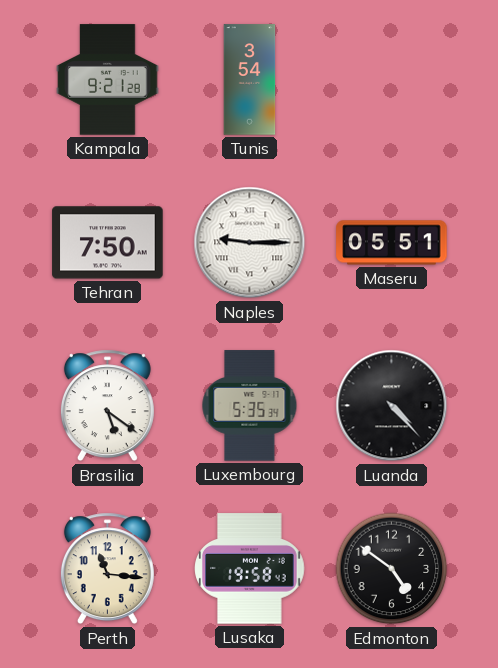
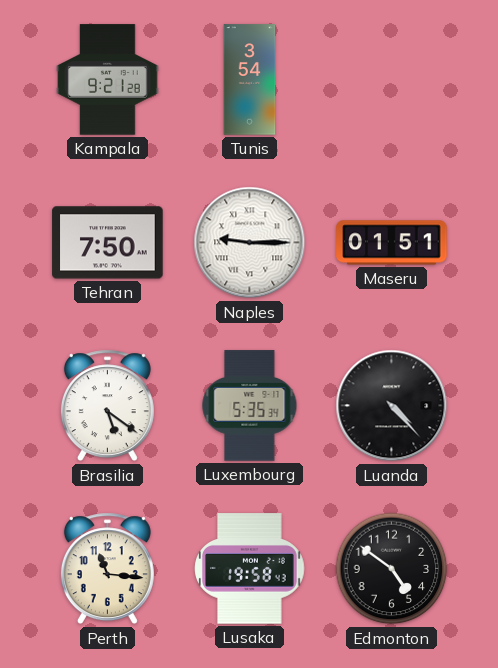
Maseru: 05:51 -> 01:51 (392, 243)
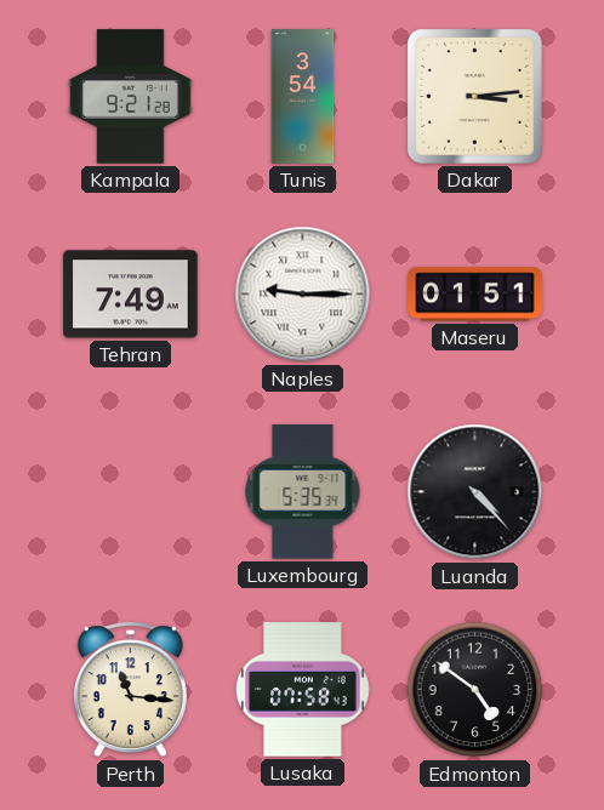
Dakar: none -> 3:14 (474, 96)
Tehran: 7:50 -> 7:49 (131, 295)
Brasilia: 5:21 -> none (107, 406)
Lusaka: 19:58 -> 07:58 (303, 690)
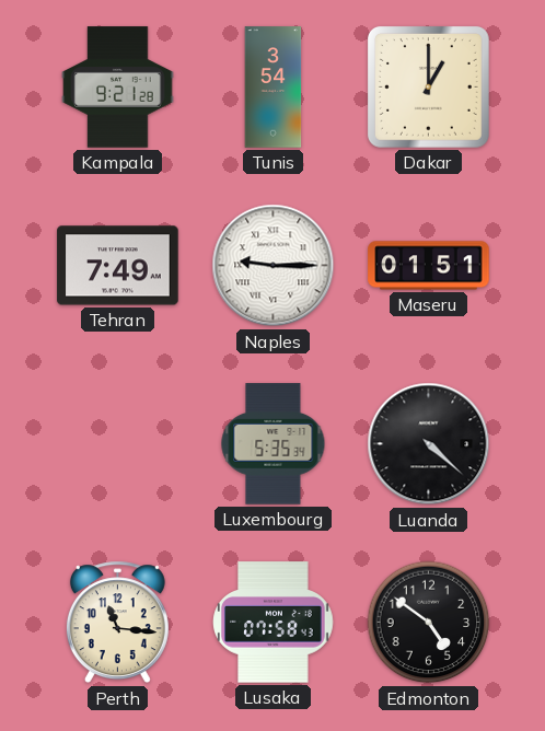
Dakar: 3:14 -> 1:00 (428, 86)
Luanda: 4:23 -> 4:22 (429, 444)
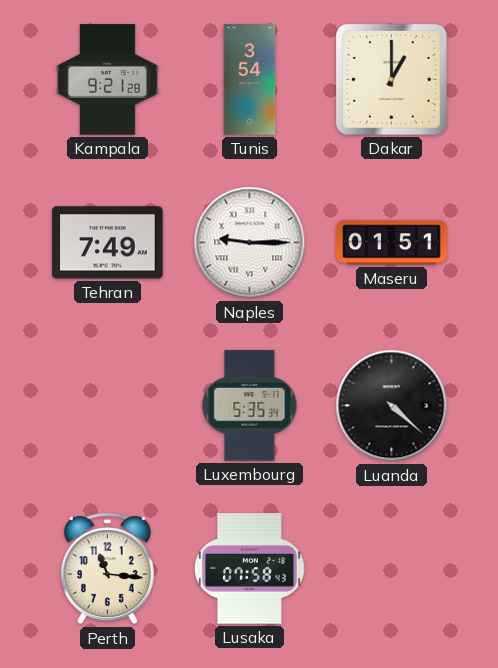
Edmonton: 4:51 -> none (429, 623)
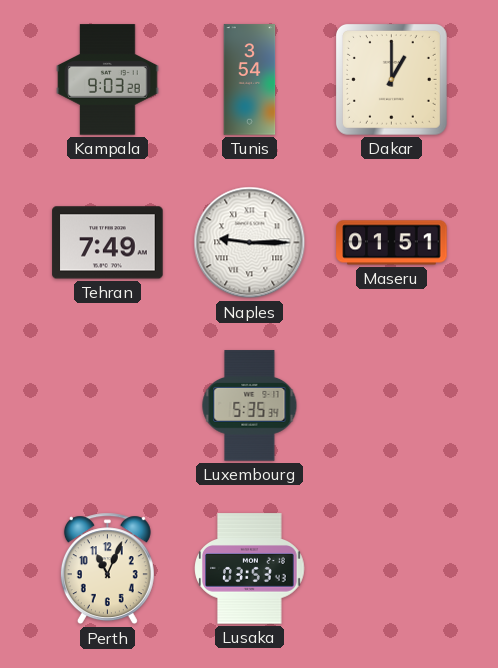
Kampala: 9:21 -> 9:03 (108, 80)
Luanda: 4:22 -> none (392, 406)
Perth: 11:16 -> 11:04 (107, 569)
Lusaka: 07:58 -> 03:53 (250, 569)
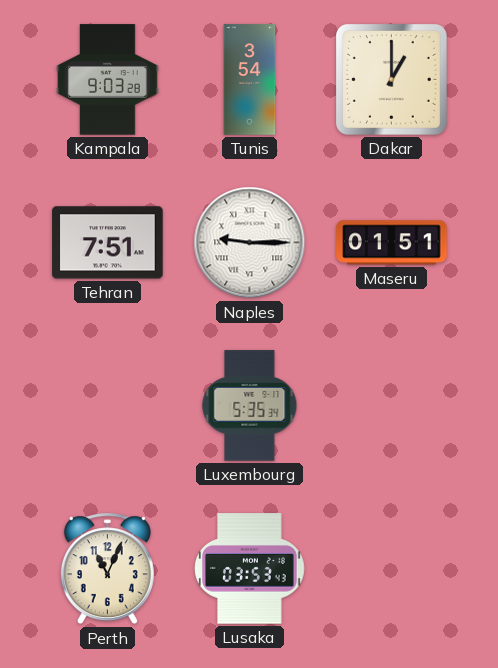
Tehran: 7:49 -> 7:51 (108, 243)
